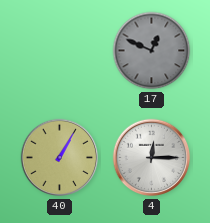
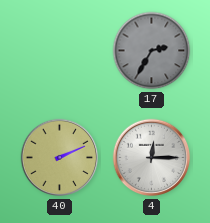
17: 12:49 -> 2:35 (152, 51)
40: 1:05 -> 2:11 (60, 158)
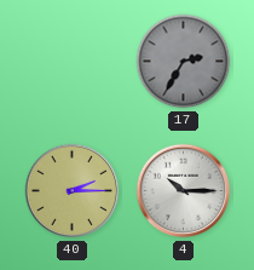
40: 2:11 -> 2:15 (73, 191)
4: 12:15 -> 10:15 (184, 191)
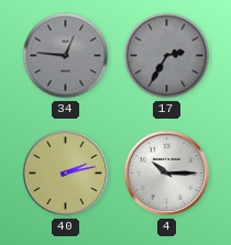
34: none -> 12:46 (66, 56)
40: 2:15 -> 2:13 (66, 174)
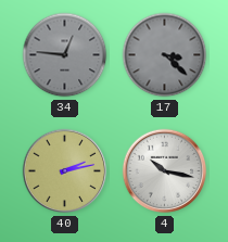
17: 2:35 -> 3:22 (165, 55)
4: 10:15 -> 10:17 (165, 171)
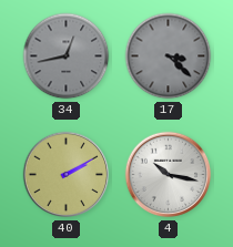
34: 12:46 -> 12:43 (67, 56)
40: 2:13 -> 2:10 (67, 175)
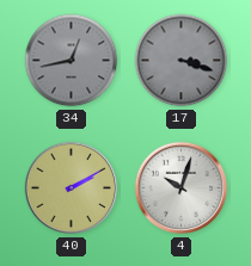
17: 3:22 -> 3:18 (182, 61)
4: 10:17 -> 10:03 (182, 188)
